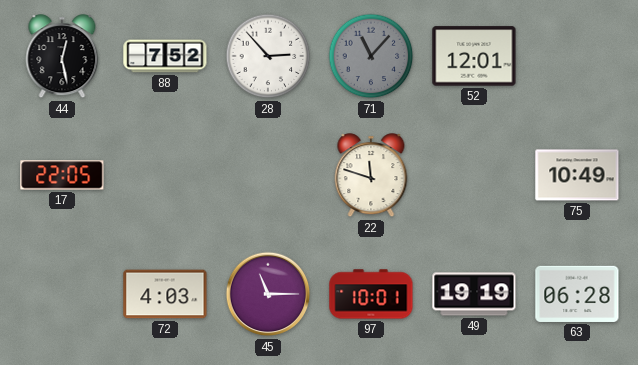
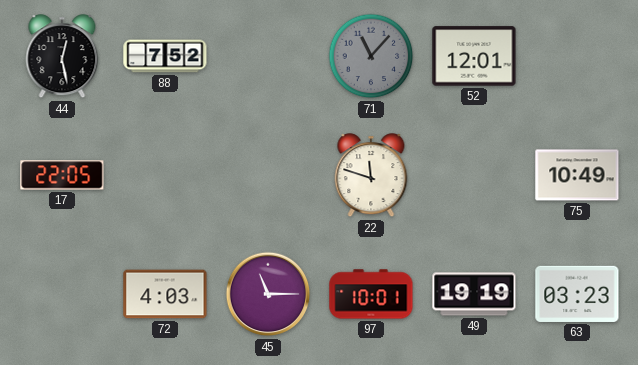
28: 2:53 -> none (268, 56)
63: 06:28 -> 03:23 (577, 294)
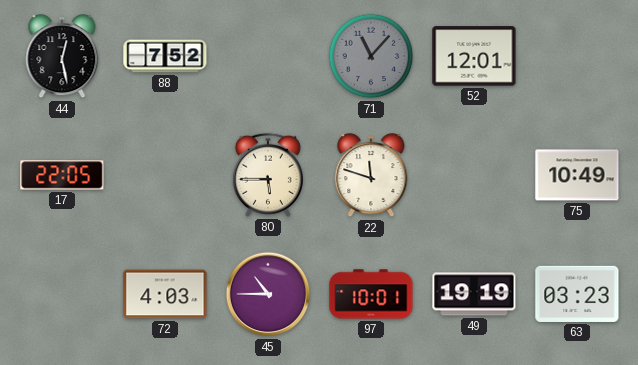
80: none -> 5:45 (268, 175)
45: 11:15 -> 10:45 (268, 294)
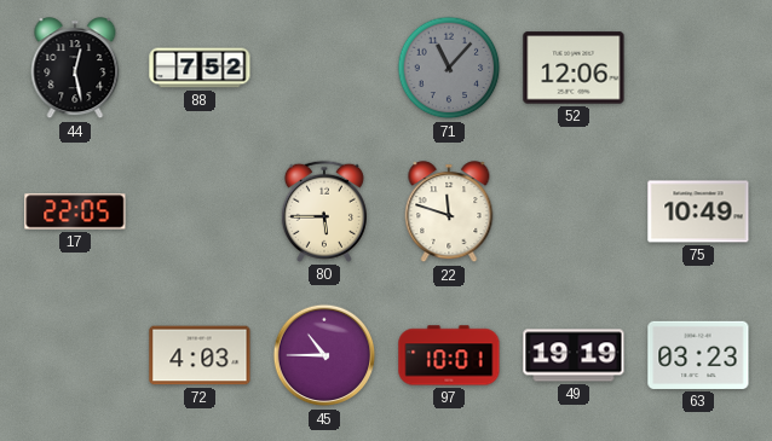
52: 12:01 -> 12:06 (574, 68)
